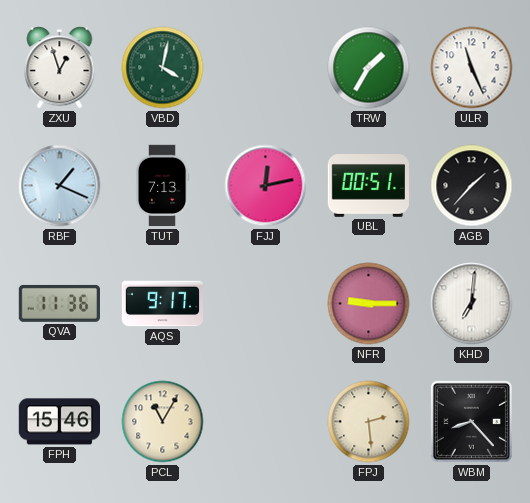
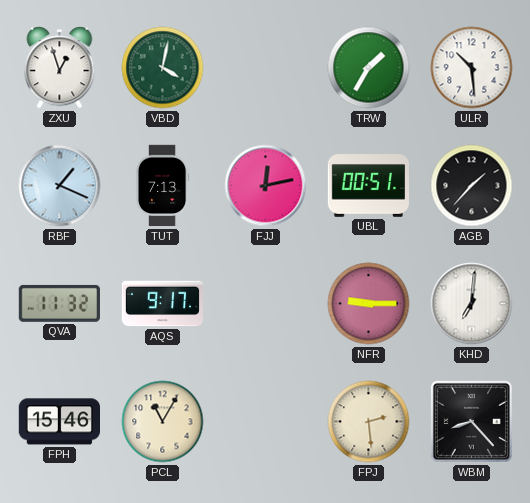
ULR: 11:26 -> 10:29 (472, 68)
QVA: 11:36 -> 11:32 (59, 303)
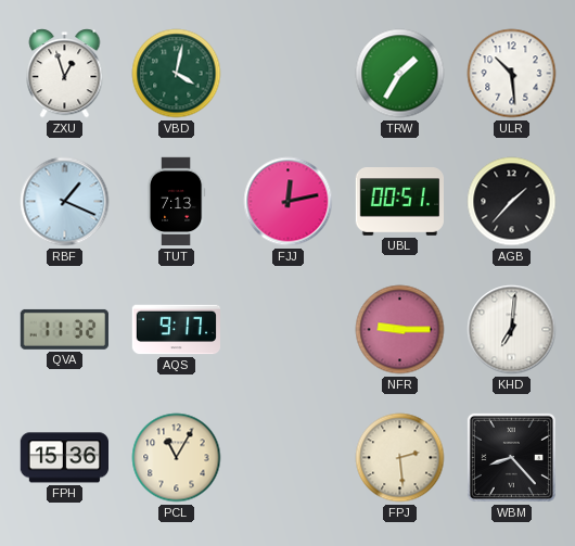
FPH: 15:46 -> 15:36 (64, 458)
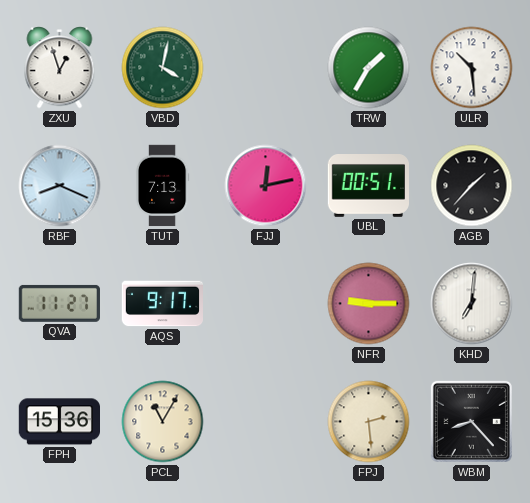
RBF: 1:19 -> 8:19 (60, 186)
QVA: 11:32 -> 11:27 (59, 303)
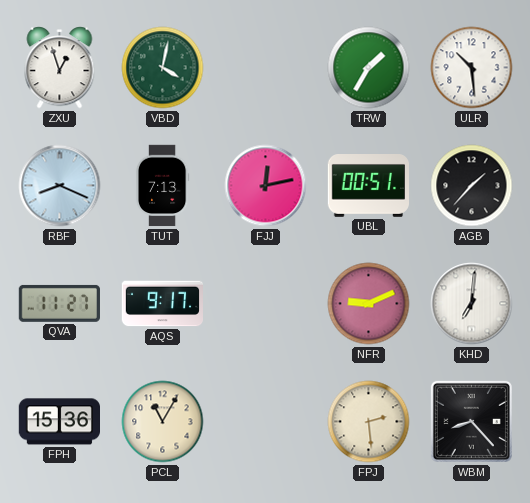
NFR: 9:15 -> 9:11 (369, 304)
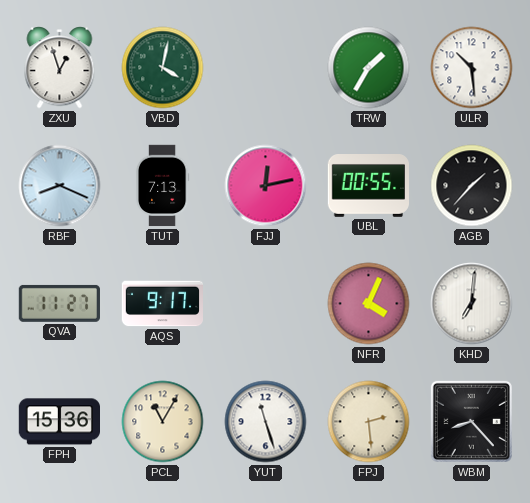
UBL: 00:51 -> 00:55 (368, 186)
NFR: 9:11 -> 4:04 (369, 304)
YUT: none -> 11:27 (266, 422)
